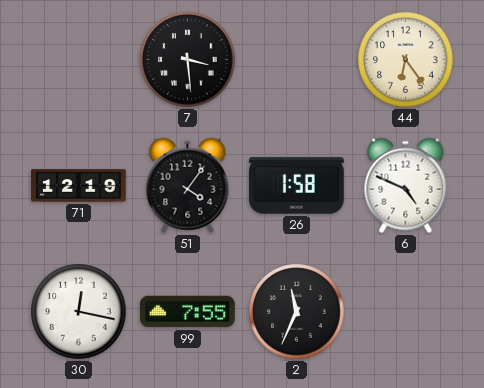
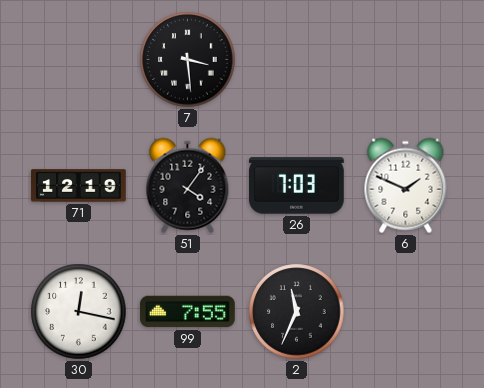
44: 6:24 -> none (406, 60)
26: 1:58 -> 7:03 (297, 186)
6: 4:49 -> 1:49 (406, 186)
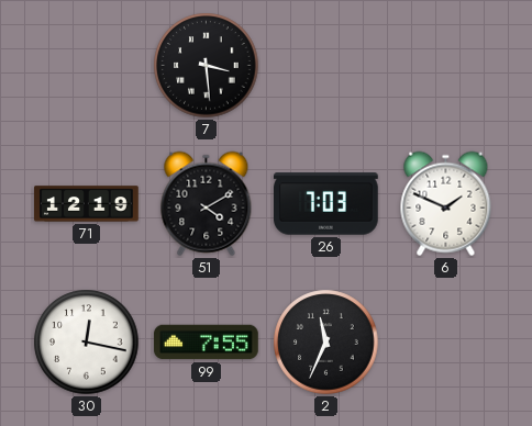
51: 4:06 -> 4:10 (207, 204)
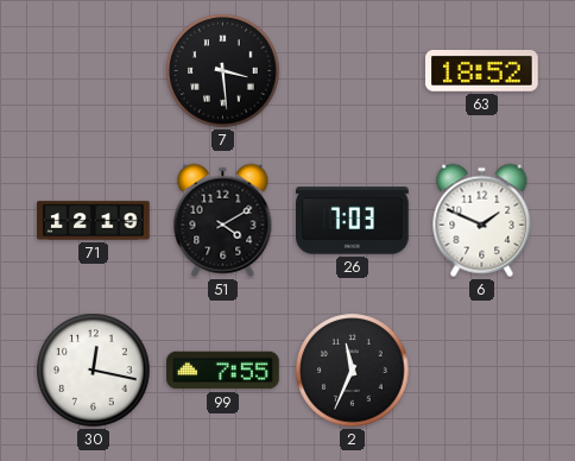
63: none -> 18:52 (482, 71)
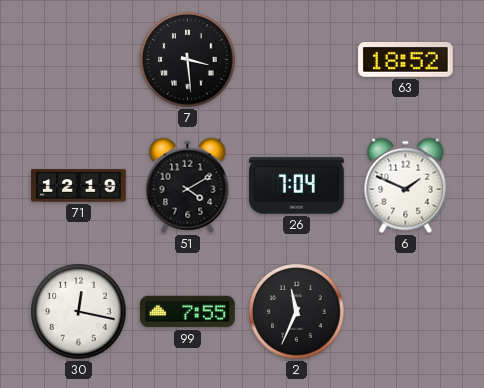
26: 7:03 -> 7:04 (297, 186)
